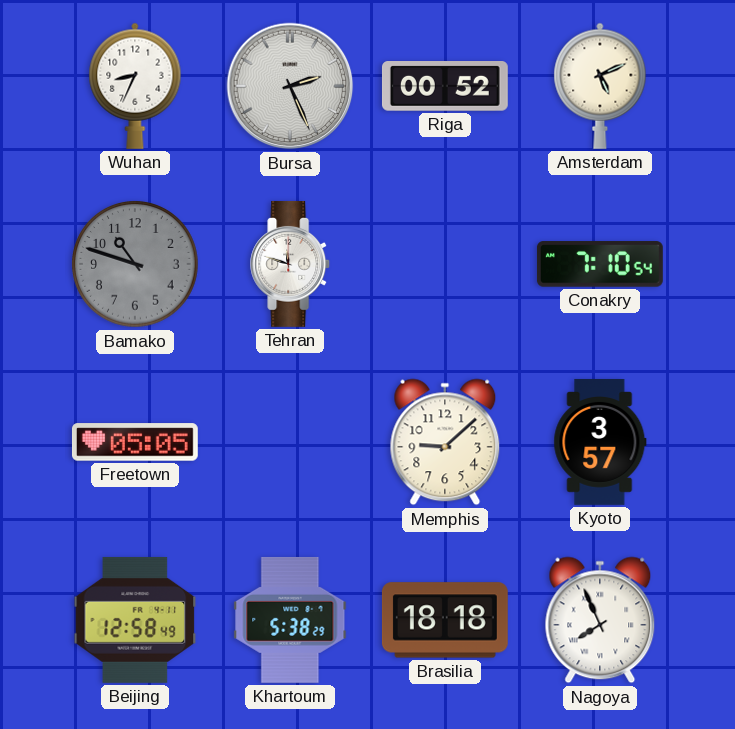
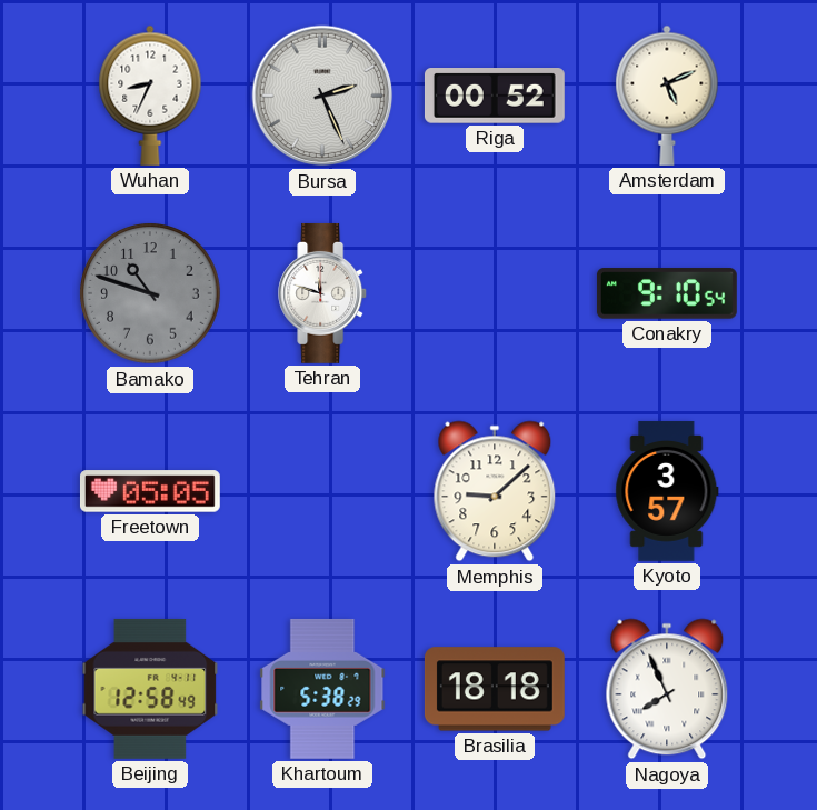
Conakry: 7:10 -> 9:10 (667, 293)
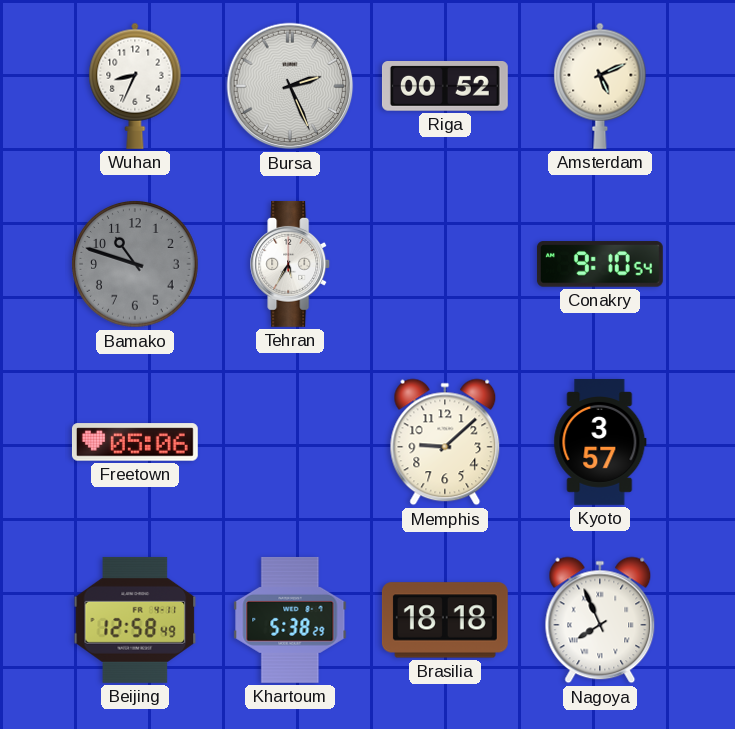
Tehran: 11:48 -> 5:35 (291, 264)
Freetown: 05:05 -> 05:06 (135, 442)
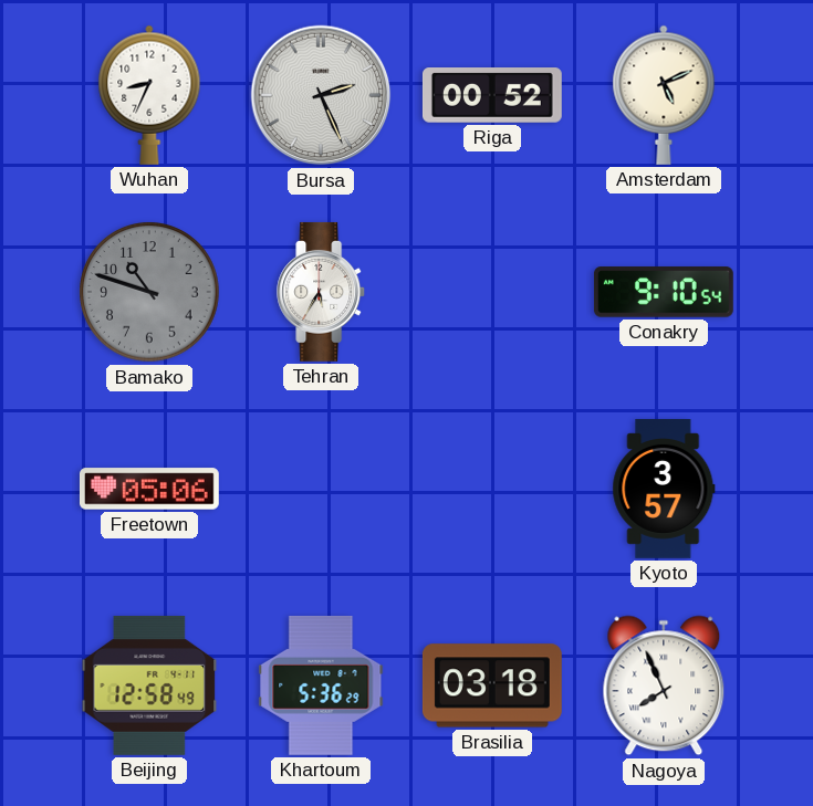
Memphis: 9:08 -> none (445, 442)
Khartoum: 5:38 -> 5:36 (321, 685)
Brasilia: 18:18 -> 03:18 (492, 685)
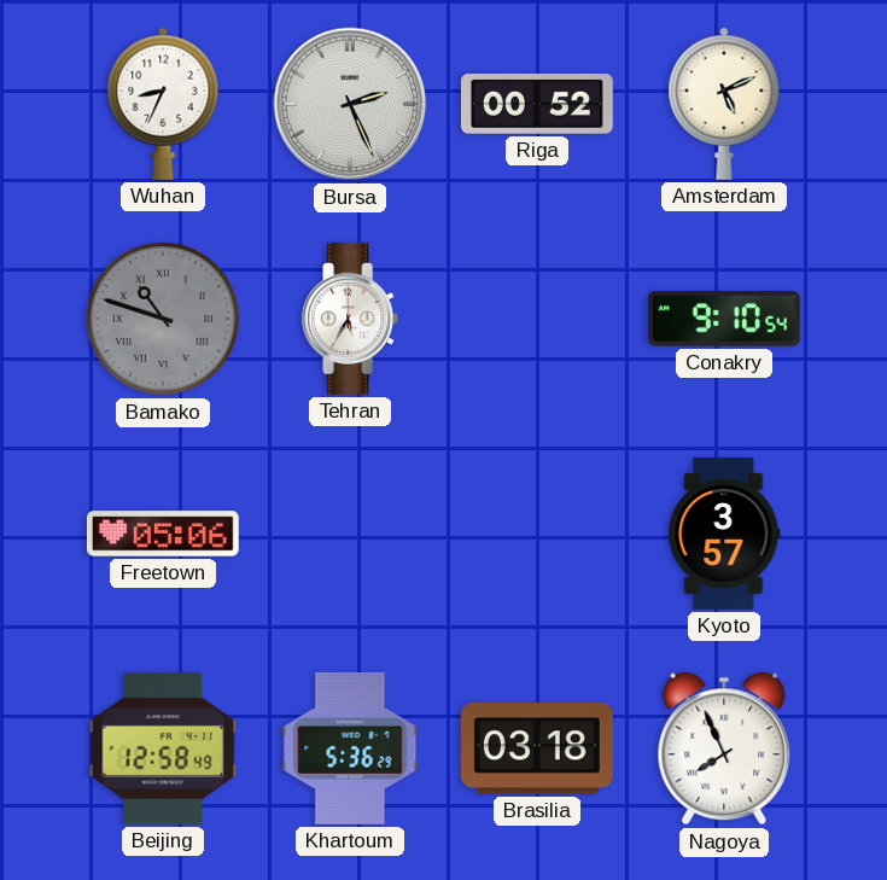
Bamako numerals: Arabic -> Roman (163, 319)
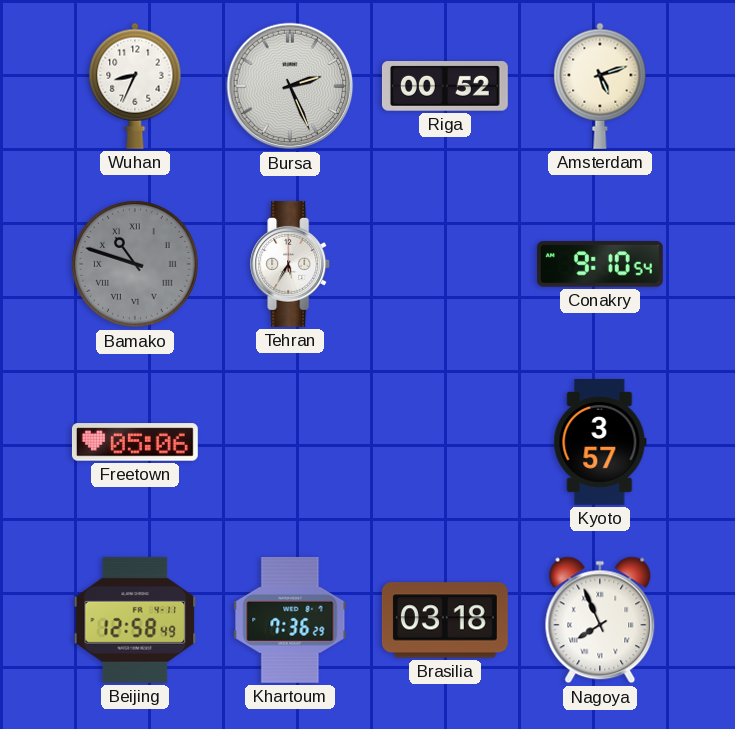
Amsterdam: 5:11 -> 5:12 (600, 86)
Khartoum: 5:36 -> 7:36 (290, 620)
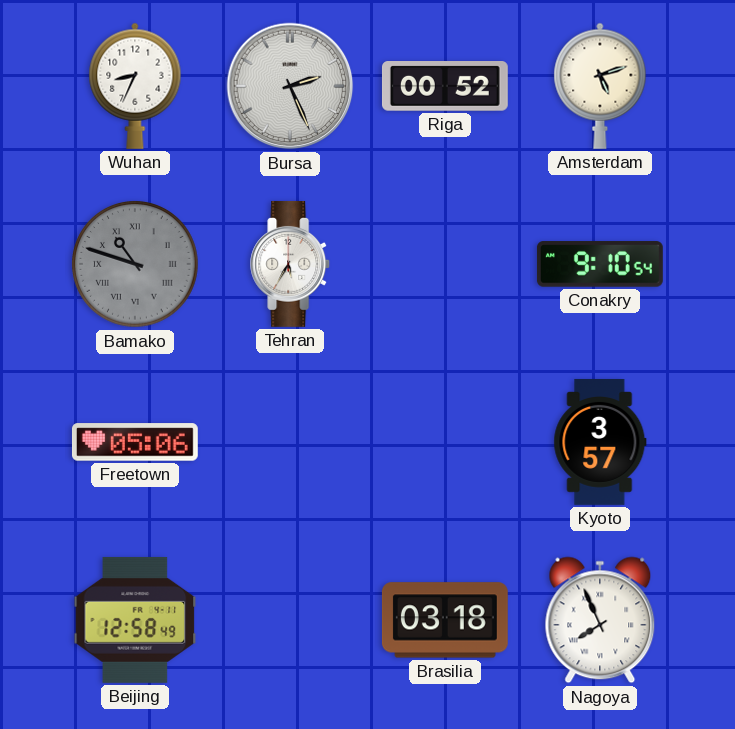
Khartoum: 7:36 -> none (290, 620)
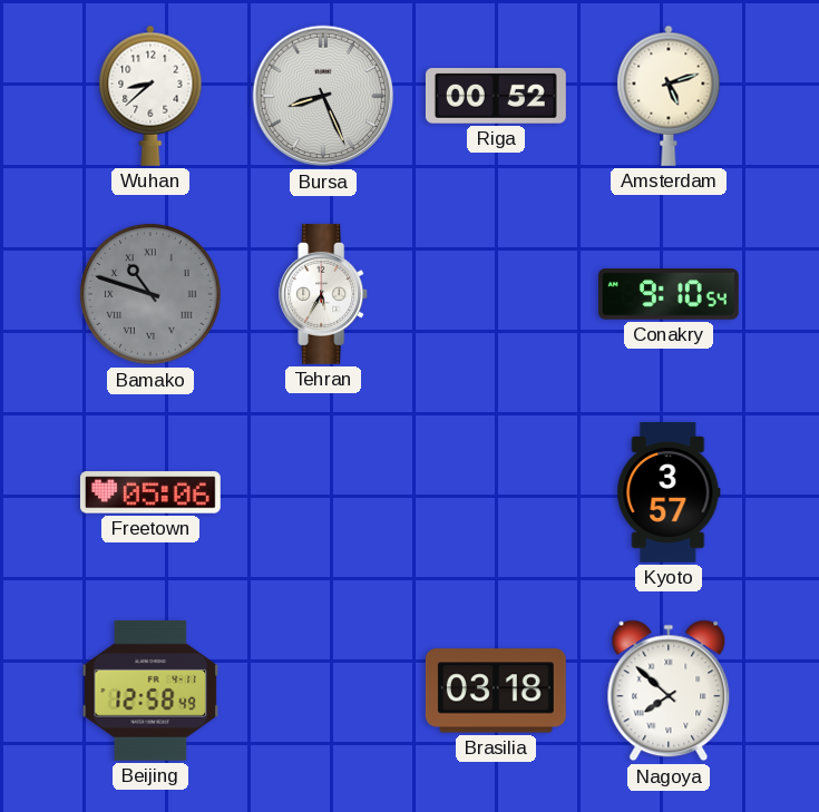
Wuhan: 8:34 -> 8:38 (150, 96)
Bursa: 2:26 -> 8:26 (323, 96)
Nagoya: 7:56 -> 7:52 (669, 691)
